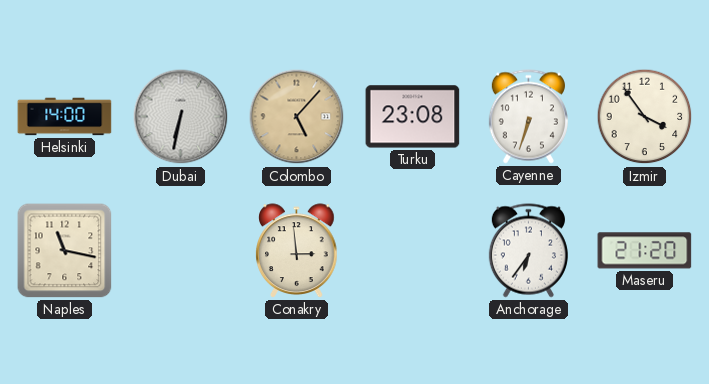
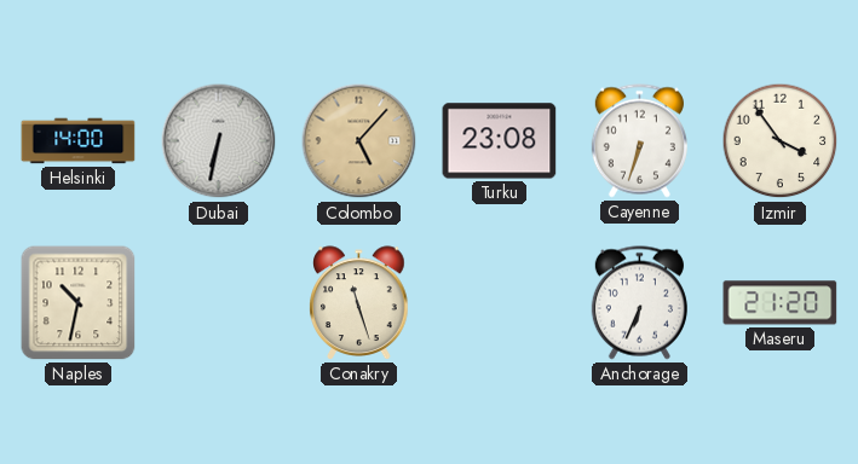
Naples: 11:17 -> 10:32 (79, 303)
Conakry: 2:59 -> 11:27 (359, 303)
Anchorage: 6:36 -> 6:34 (639, 303)
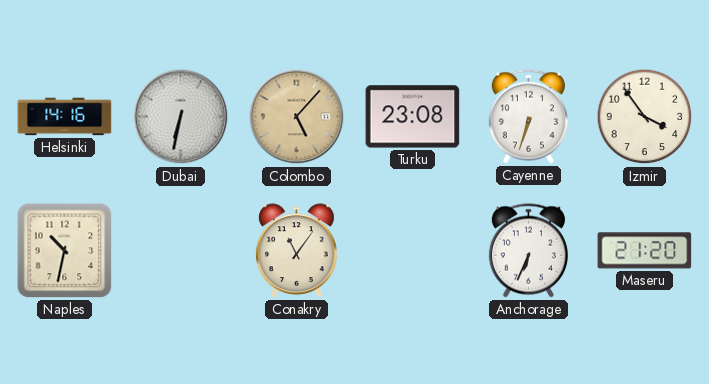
Helsinki: 14:00 -> 14:16 (65, 117)
Conakry: 11:27 -> 11:06 (297, 251)
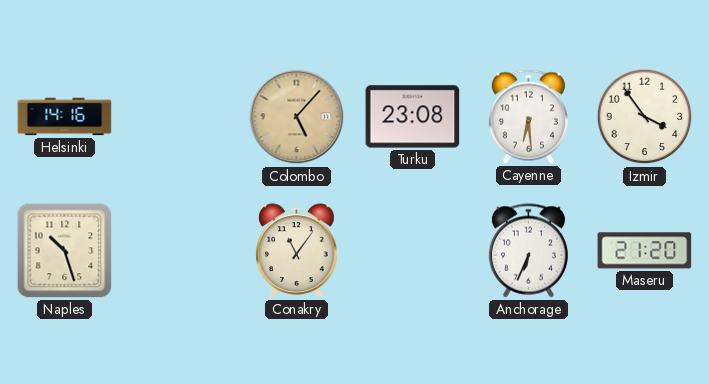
Dubai: 6:32 -> none (181, 117)
Cayenne: 6:33 -> 6:29 (528, 117)
Naples: 10:32 -> 10:27 (65, 251)
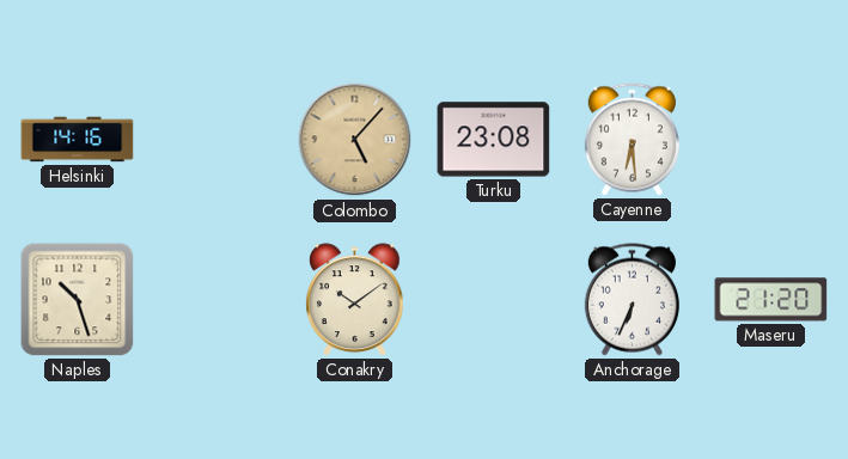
Izmir: 3:54 -> none (645, 117)
Conakry: 11:06 -> 10:09 (355, 300)
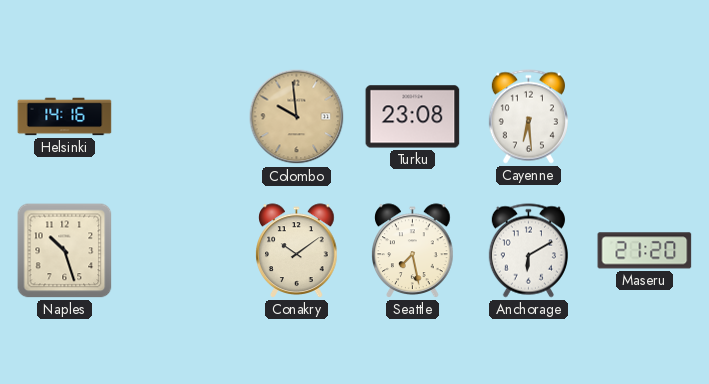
Colombo: 5:07 -> 9:59 (297, 117)
Seattle: none -> 7:28 (413, 251)
Anchorage: 6:34 -> 6:10 (528, 251)
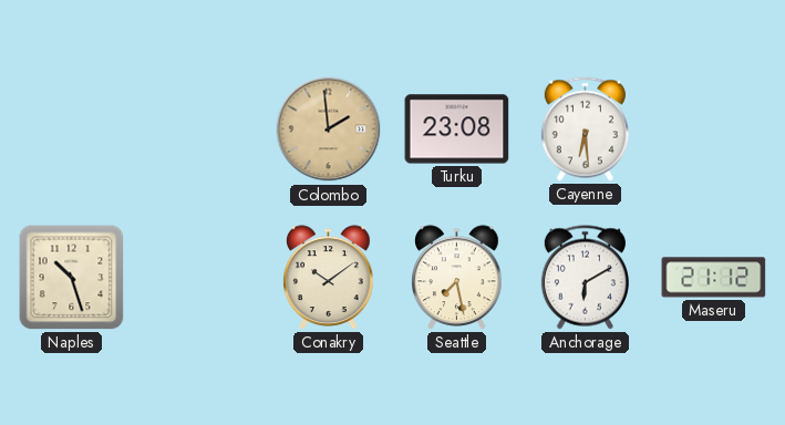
Helsinki: 14:16 -> none (65, 117)
Colombo: 9:59 -> 1:59 (329, 129)
Maseru: 21:20 -> 21:12 (714, 278)
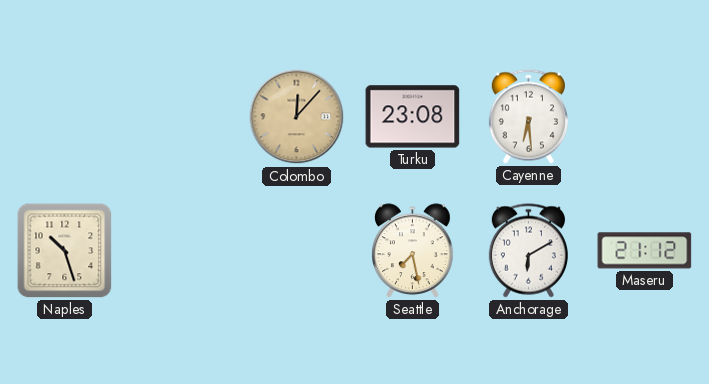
Colombo: 1:59 -> 12:07 (297, 117)
Conakry: 10:09 -> none (329, 278)
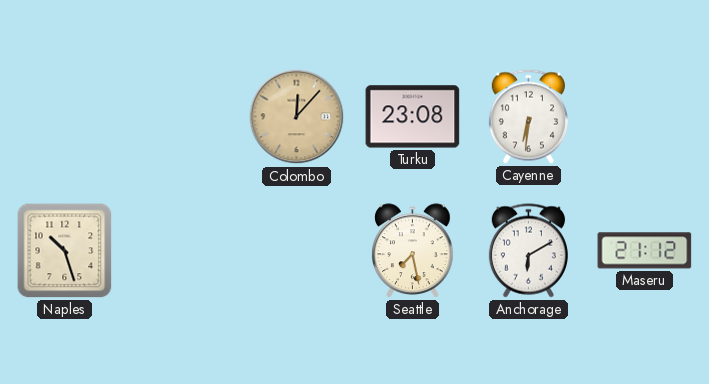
Cayenne: 6:29 -> 6:31 (528, 117)
